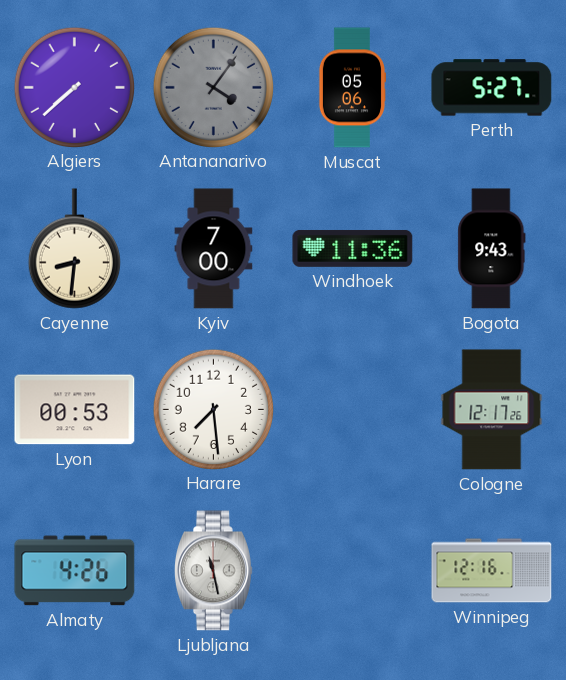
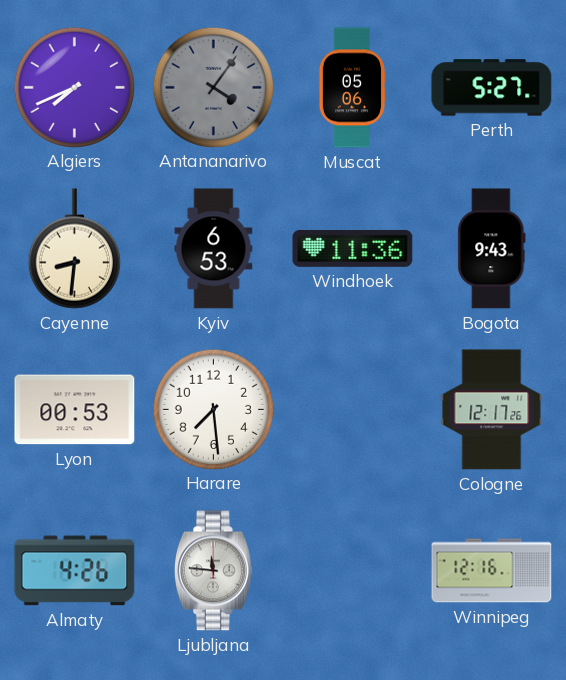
Algiers: 7:38 -> 7:41 (74, 87)
Kyiv: 7:00 -> 6:53 (214, 249)
Ljubljana: 11:28 -> 11:46 (213, 571)
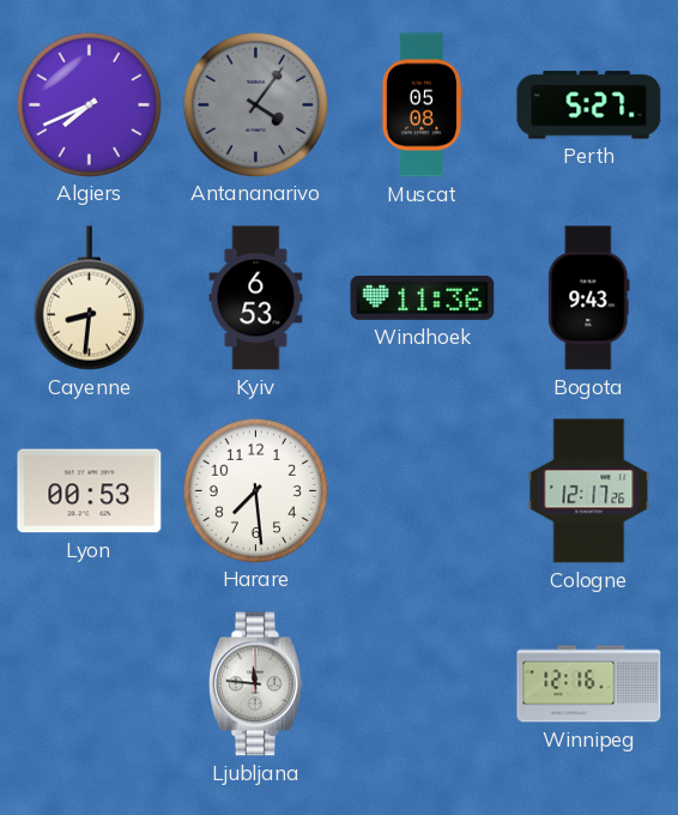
Muscat: 05:06 -> 05:08 (420, 105)
Almaty: 4:26 -> none (75, 571)
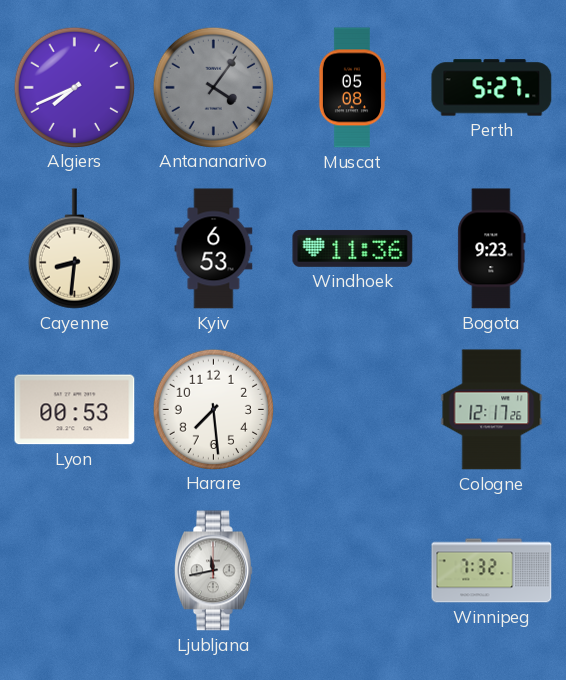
Bogota: 9:43 -> 9:23 (492, 249)
Ljubljana: 11:46 -> 11:43 (213, 571)
Winnipeg: 12:16 -> 7:32 (492, 571)
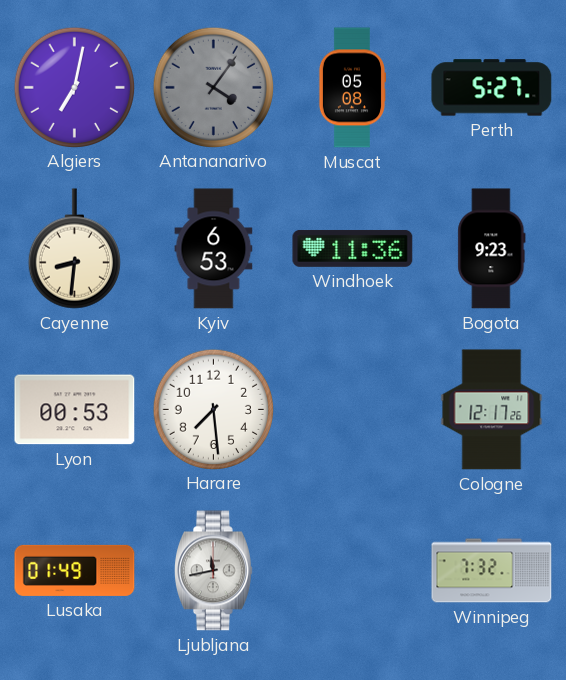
Algiers: 7:41 -> 7:02 (74, 87)
Lusaka: none -> 01:49 (75, 570)
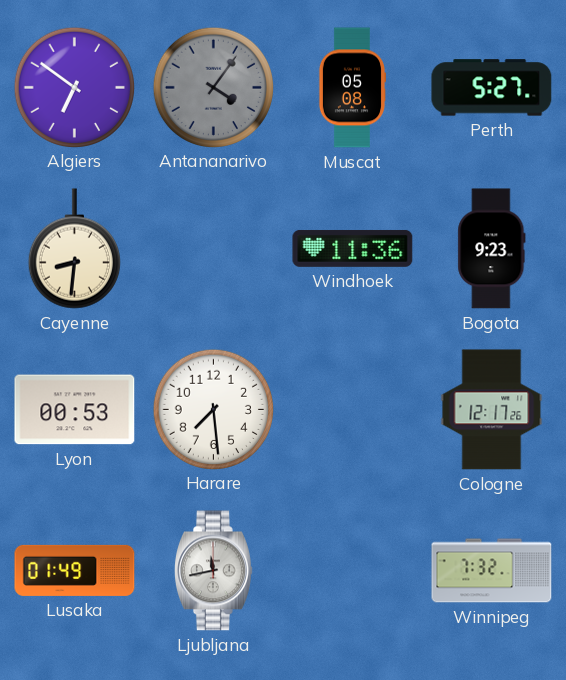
Algiers: 7:02 -> 6:51 (74, 87)
Kyiv: 6:53 -> none (214, 249)
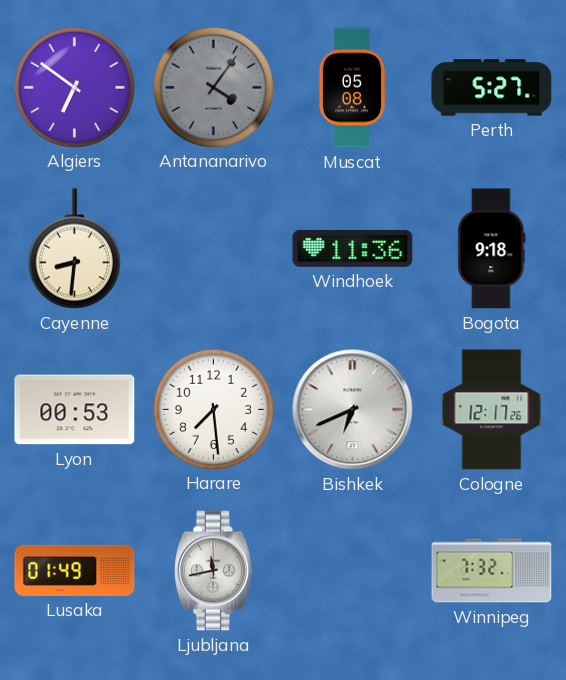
Bogota: 9:23 -> 9:18 (492, 249)
Bishkek: none -> 6:41 (353, 410)
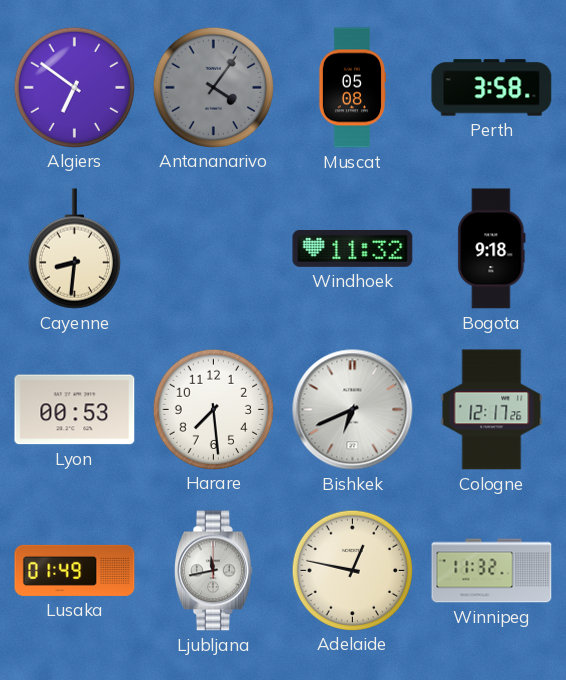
Perth: 5:27 -> 3:58 (492, 88)
Windhoek: 11:36 -> 11:32 (353, 248)
Adelaide: none -> 12:47 (352, 570)
Winnipeg: 7:32 -> 11:32 (492, 571)
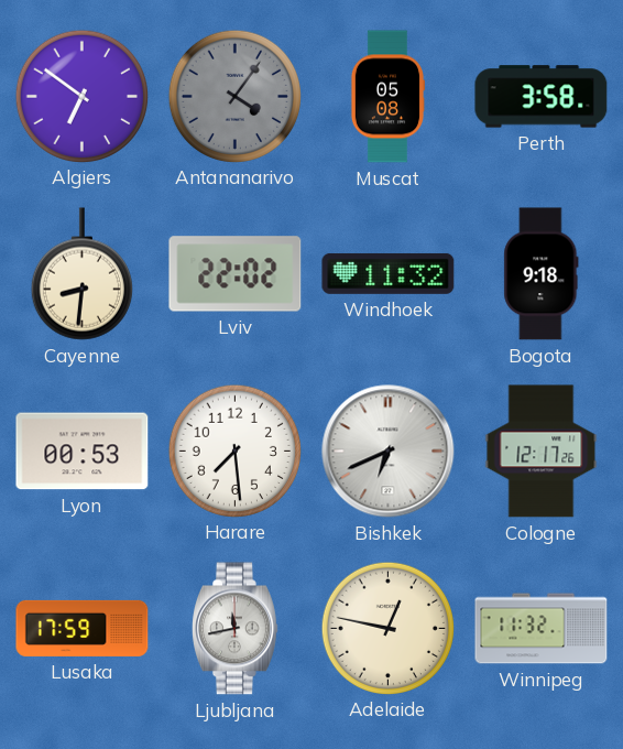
Lviv: none -> 22:02 (236, 274)
Lusaka: 01:49 -> 17:59 (83, 628)
